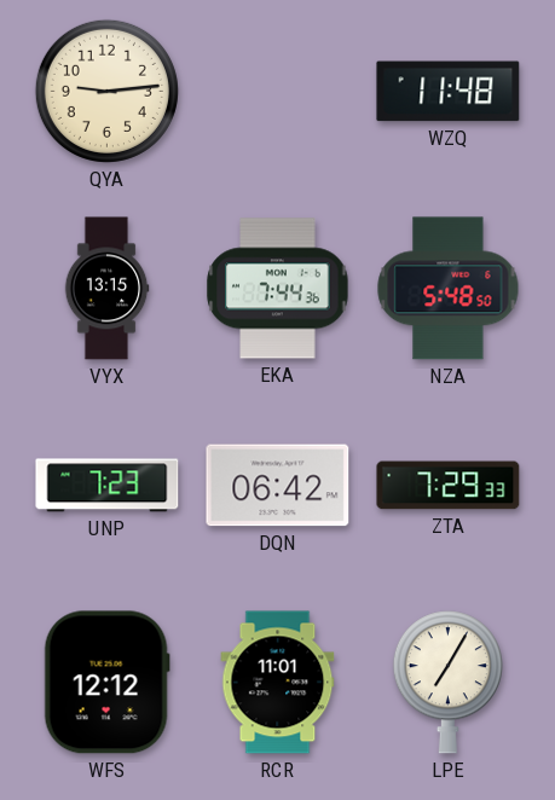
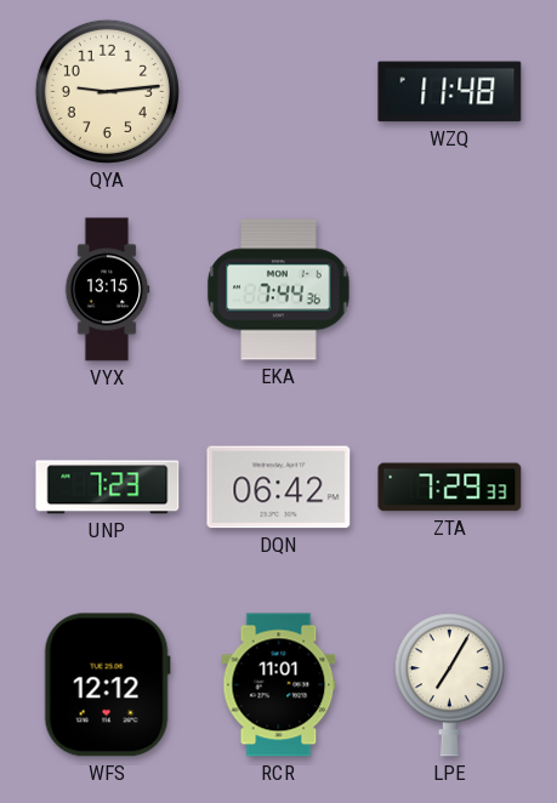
NZA: 5:48 -> none (449, 289)
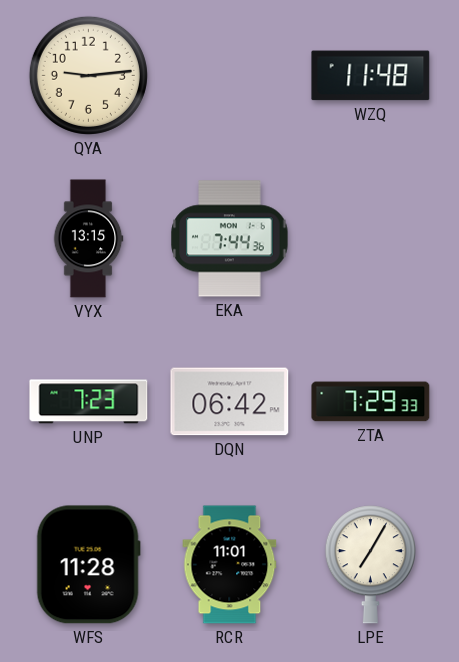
WFS: 12:12 -> 11:28 (88, 565)
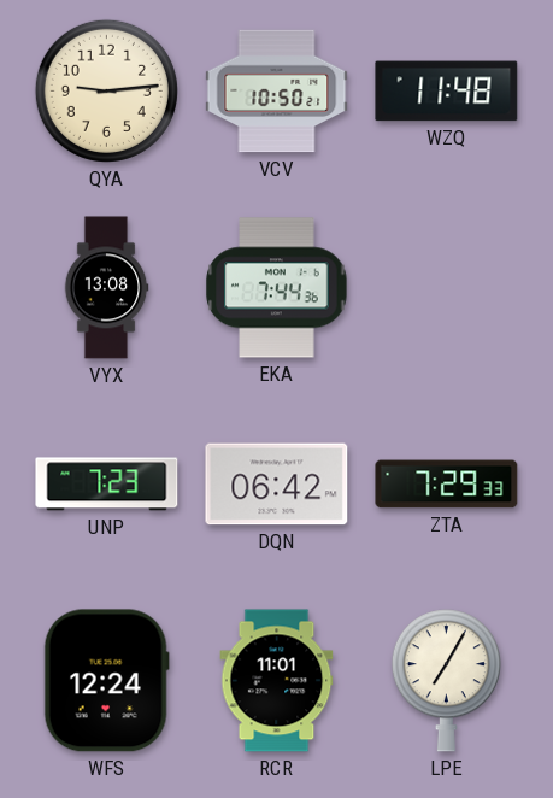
VCV: none -> 10:50 (277, 92)
VYX: 13:15 -> 13:08 (106, 288)
WFS: 11:28 -> 12:24 (106, 681)
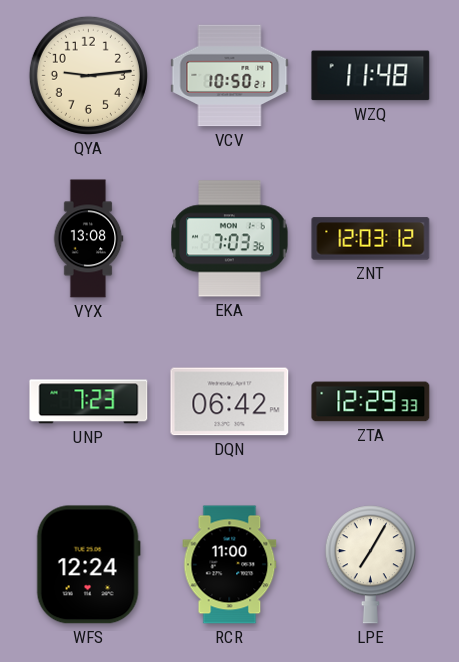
EKA: 7:44 -> 7:03 (230, 239)
ZNT: none -> 12:03 (371, 239)
ZTA: 7:29 -> 12:29 (371, 402)
RCR: 11:01 -> 11:00 (230, 565)
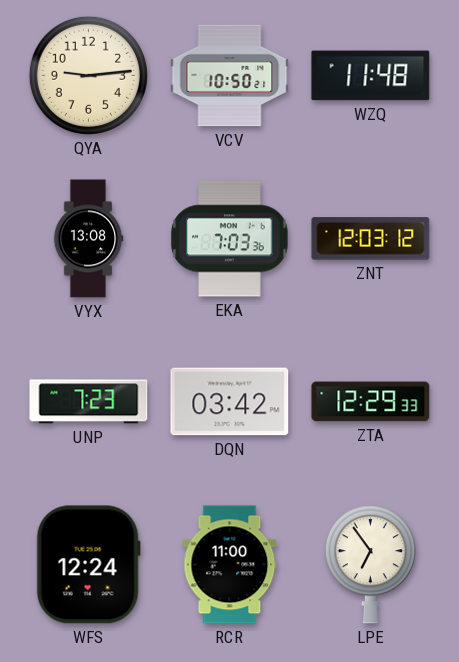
DQN: 06:42 -> 03:42 (230, 402)
LPE: 7:05 -> 6:54 (370, 565)
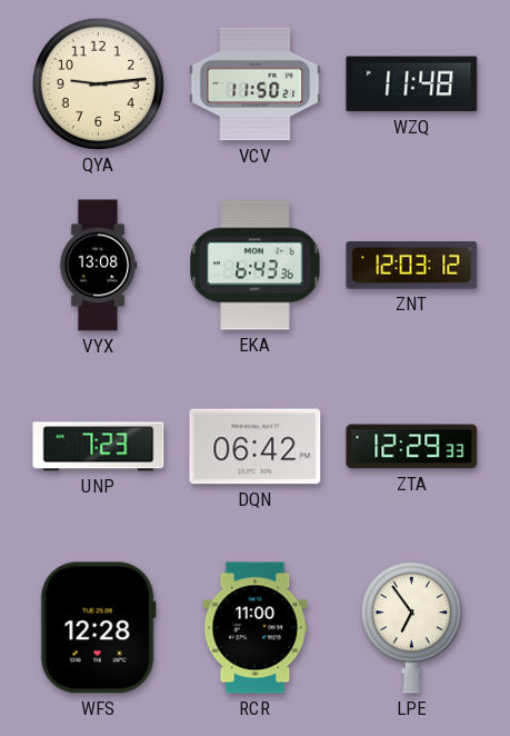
VCV: 10:50 -> 11:50 (256, 84)
EKA: 7:03 -> 6:43 (256, 266)
DQN: 03:42 -> 06:42 (256, 447)
WFS: 12:24 -> 12:28 (98, 628)
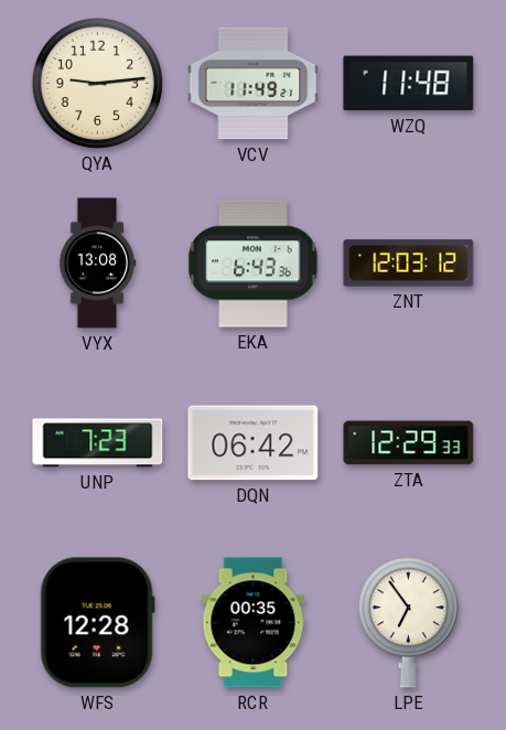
VCV: 11:50 -> 11:49 (254, 84)
RCR: 11:00 -> 00:35 (254, 623)
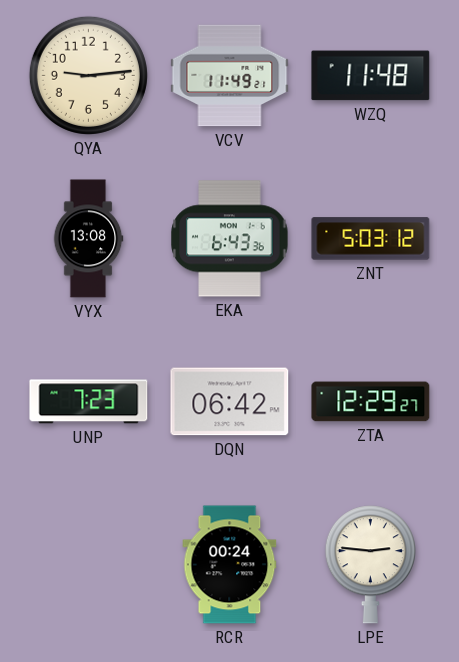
ZNT: 12:03 -> 5:03 (371, 239)
ZTA: 12:29:33 -> 12:29:27 (371, 402)
WFS: 12:28 -> none (97, 623)
RCR: 00:35 -> 00:24 (230, 565)
LPE: 6:54 -> 2:46 (370, 565)
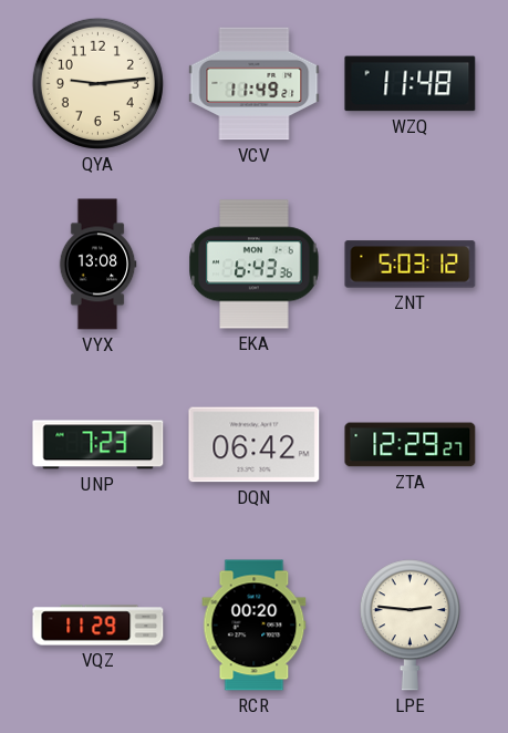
VQZ: none -> 11:29 (99, 626)
RCR: 00:24 -> 00:20 (255, 626)
